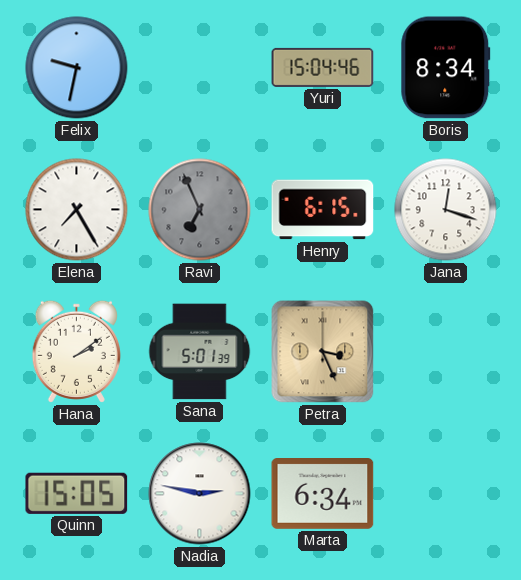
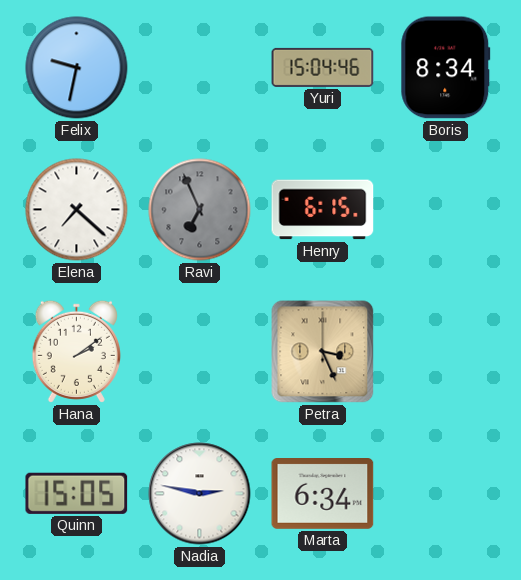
Elena: 7:25 -> 7:22 (77, 210)
Jana: 12:18 -> none (446, 210)
Sana: 5:01 -> none (200, 352)
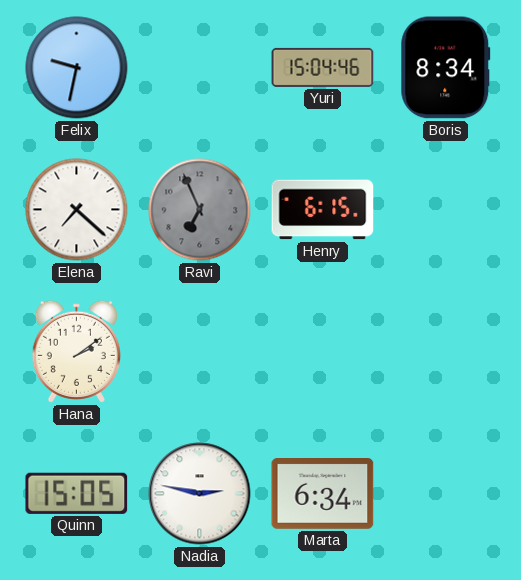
Petra: 3:26 -> none (323, 352)
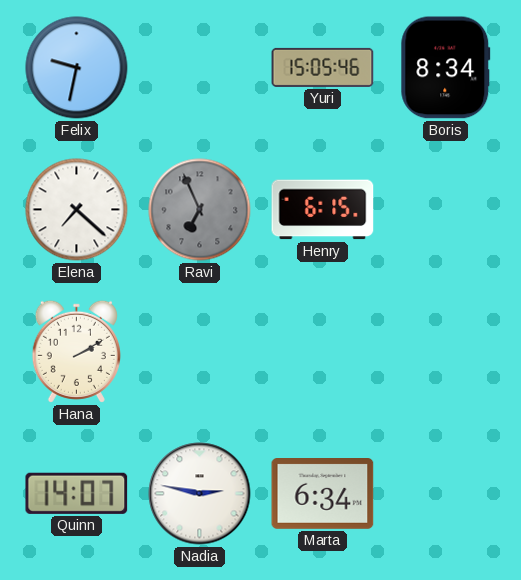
Yuri: 15:04 -> 15:05 (323, 67)
Hana: 2:09 -> 2:10 (76, 351)
Quinn: 15:05 -> 14:07 (77, 493)
